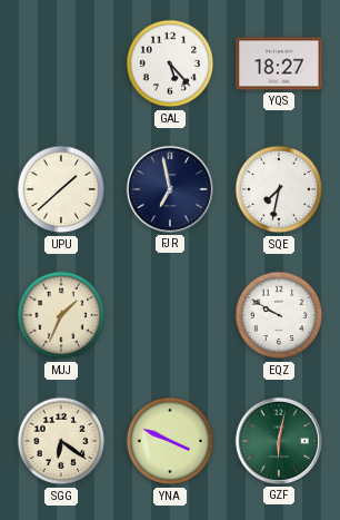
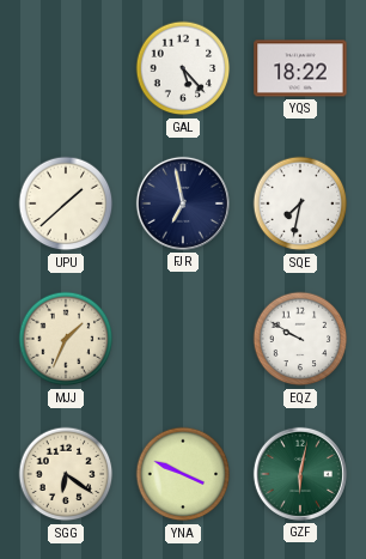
YQS: 18:27 -> 18:22 (300, 68)
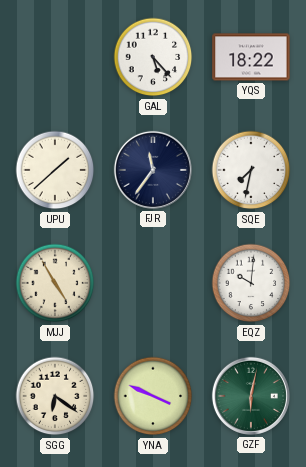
FJR: 6:58 -> 11:36 (153, 170)
MJJ: 1:34 -> 4:55 (55, 283)
EQZ: 9:50 -> 10:01 (251, 283)
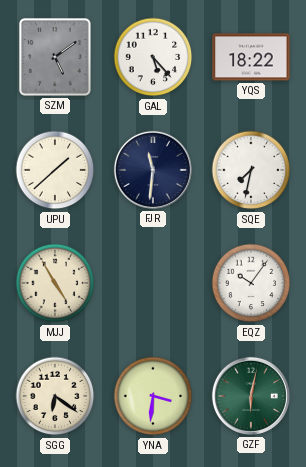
SZM: none -> 5:09 (55, 57)
FJR: 11:36 -> 11:31 (153, 170)
EQZ: 10:01 -> 10:06 (251, 283)
YNA: 3:49 -> 3:31 (153, 396)
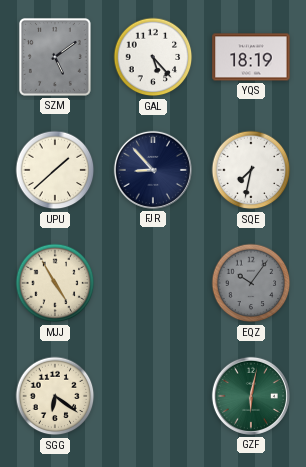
YQS: 18:22 -> 18:19 (251, 57)
FJR: 11:31 -> 8:53 (153, 170)
EQZ dial: white -> grey (251, 283)
YNA: 3:31 -> none (153, 396)
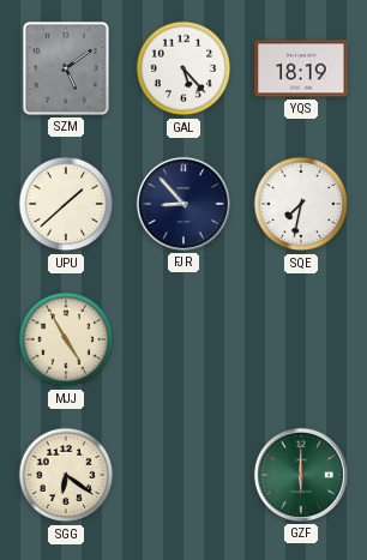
EQZ: 10:06 -> none (251, 283)
GZF: 6:02 -> 6:00 (301, 475)
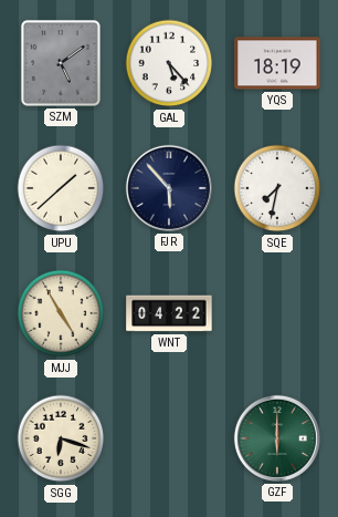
FJR: 8:53 -> 5:53 (169, 188)
WNT: none -> 04:22 (169, 313)
SGG: 6:21 -> 6:18 (61, 438)
